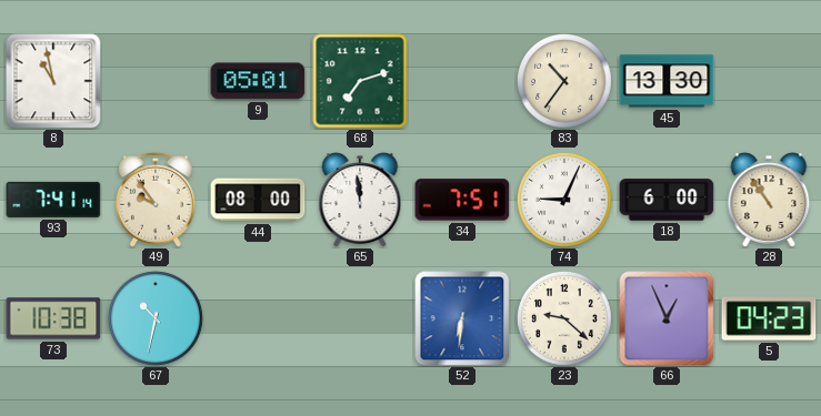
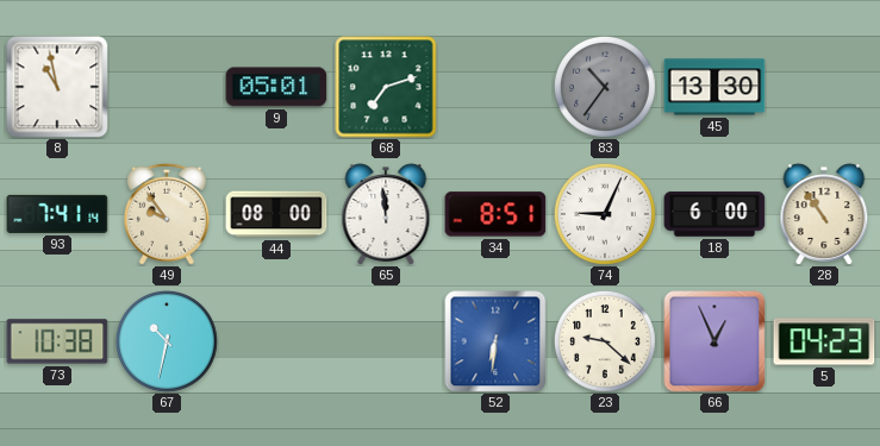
83 dial: cream -> grey (605, 87)
34: 7:51 -> 8:51 (495, 214)
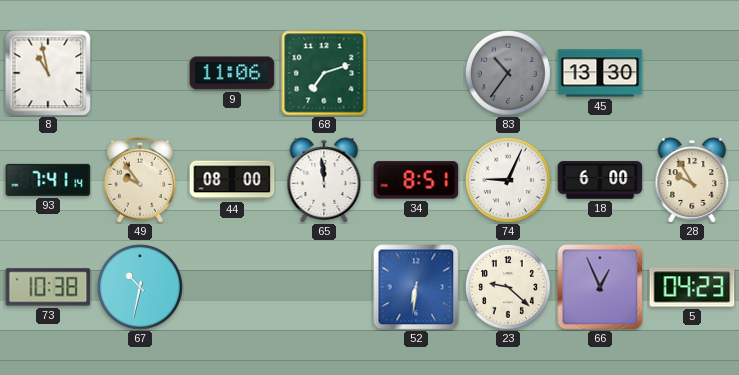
9: 05:01 -> 11:06 (232, 73)
28: 10:54 -> 9:55 (692, 180)
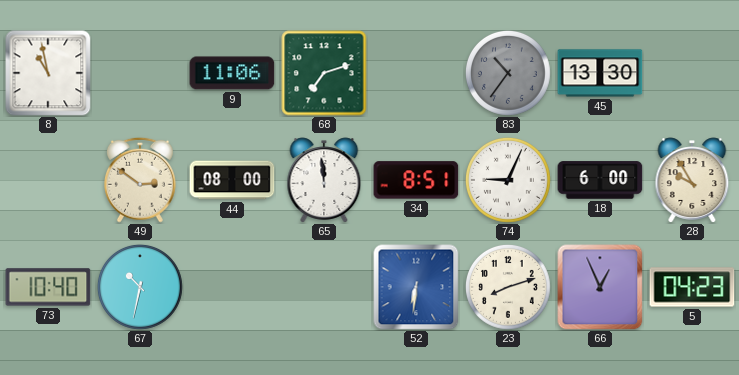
93: 7:41 -> none (48, 180)
49: 9:54 -> 2:51 (141, 180)
73: 10:38 -> 10:40 (48, 287)
23: 9:22 -> 8:12 (508, 287)
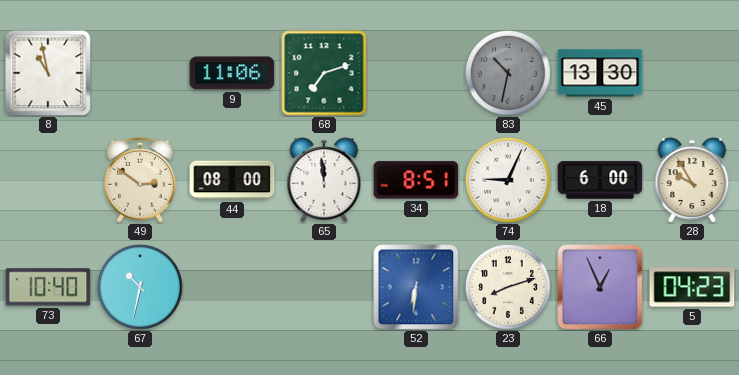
83: 10:36 -> 10:32 (508, 73)
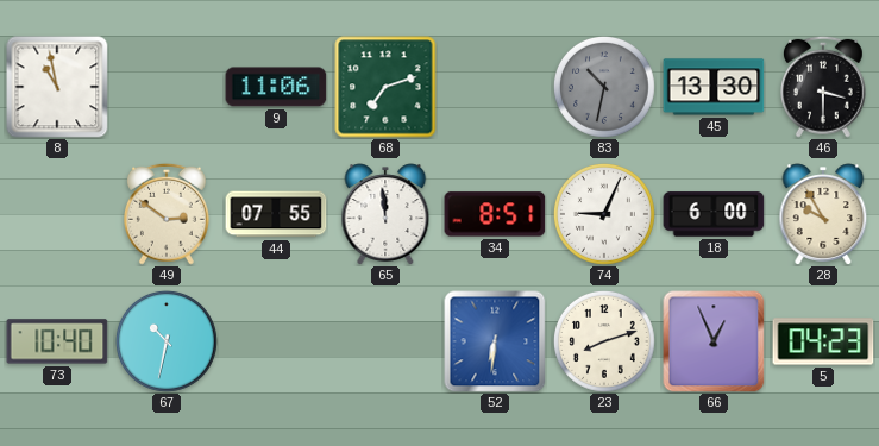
46: none -> 3:30 (824, 87)
44: 08:00 -> 07:55 (276, 214)
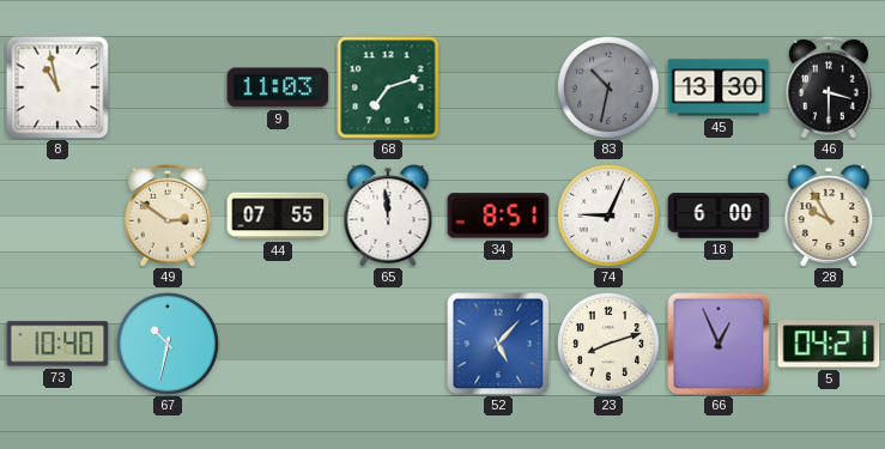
9: 11:06 -> 11:03 (278, 87)
52: 6:31 -> 5:07 (498, 344)
5: 04:23 -> 04:21 (829, 344)
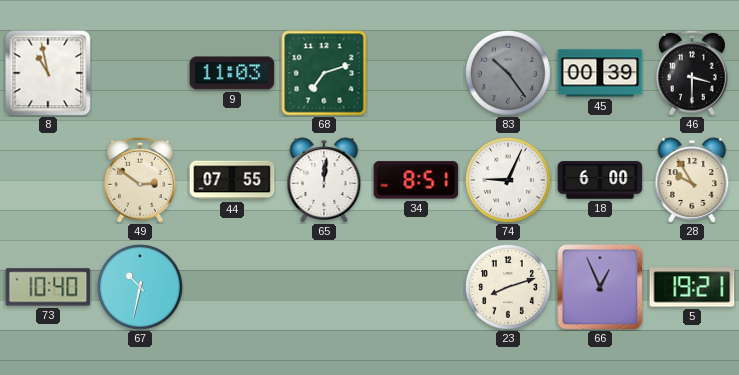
83: 10:32 -> 10:24 (508, 73)
45: 13:30 -> 00:39 (600, 73)
65: 11:59 -> 12:01 (324, 180)
52: 5:07 -> none (498, 344)
5: 04:21 -> 19:21 (692, 287)
